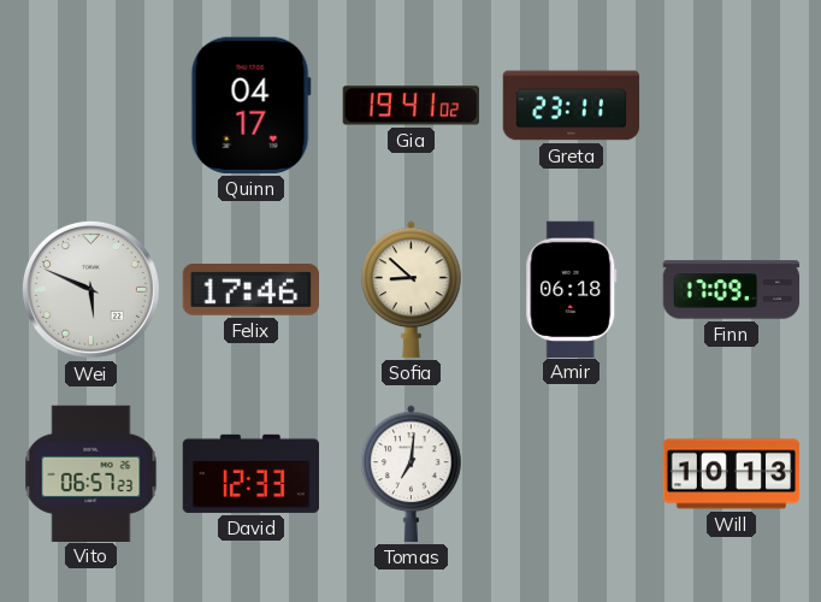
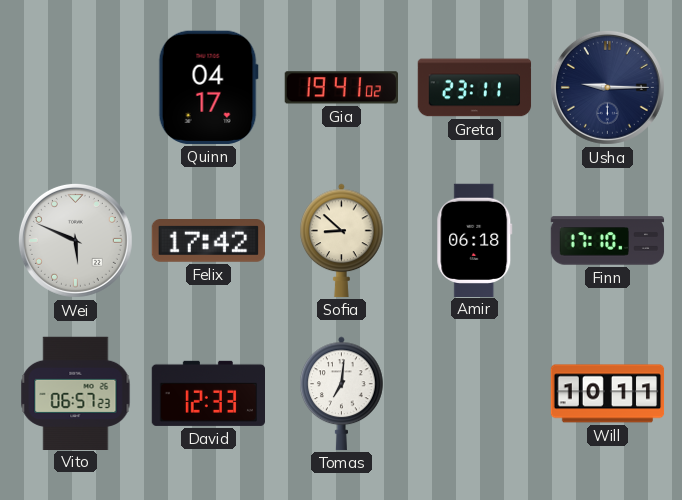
Usha: none -> 9:15 (607, 87)
Felix: 17:46 -> 17:42 (208, 241)
Finn: 17:09 -> 17:10 (608, 241)
Will: 10:13 -> 10:11 (608, 394)
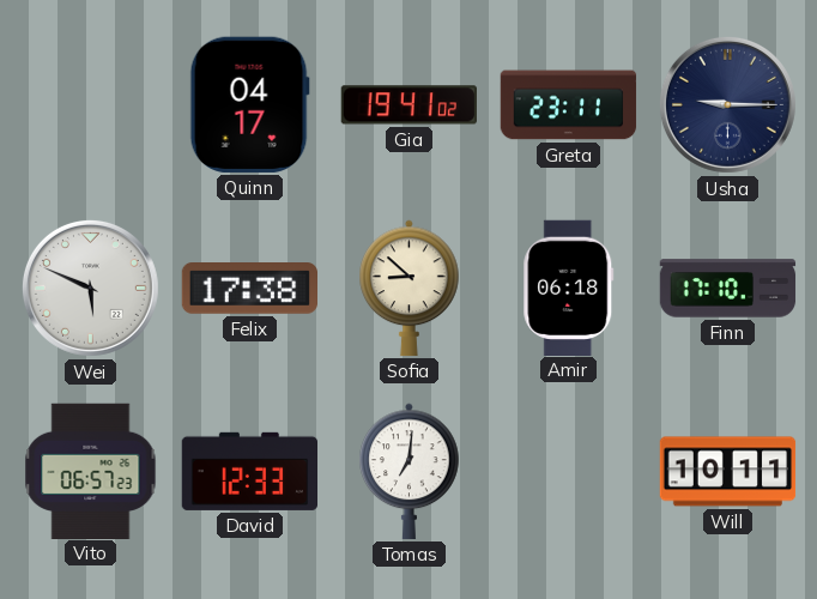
Felix: 17:42 -> 17:38 (249, 289)
